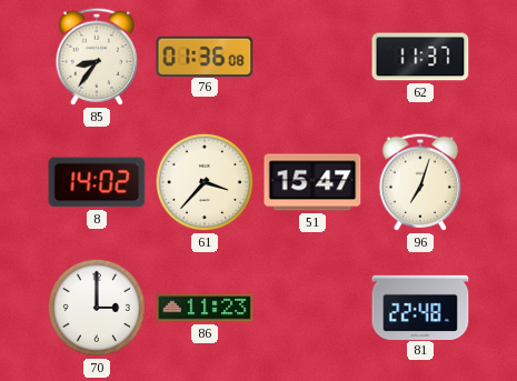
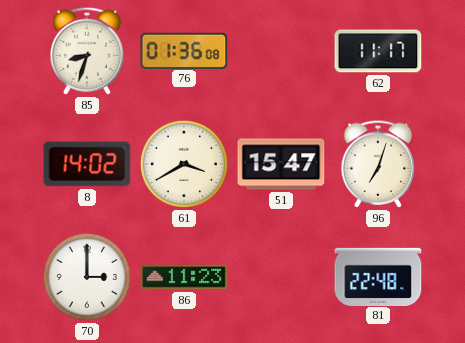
85: 8:36 -> 8:33 (87, 51)
62: 11:37 -> 11:17 (378, 51)
61: 3:37 -> 3:40 (184, 164)
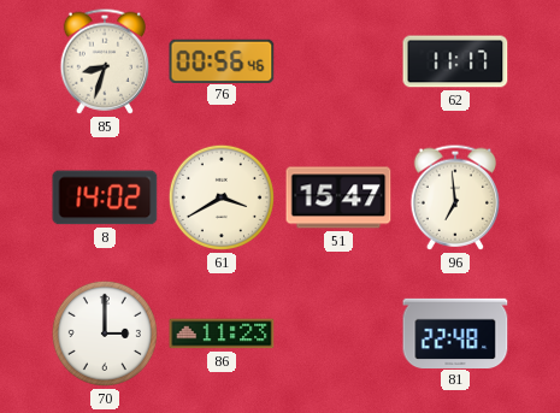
76: 01:36 -> 00:56 (222, 60)
96: 7:03 -> 6:59 (455, 197)
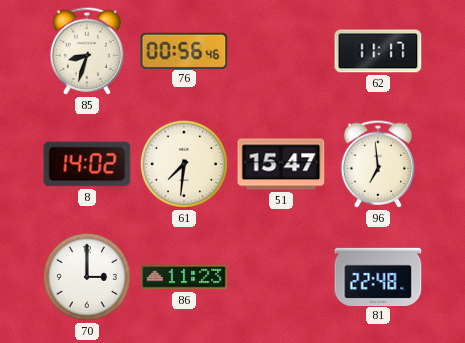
61: 3:40 -> 7:31 (184, 164)
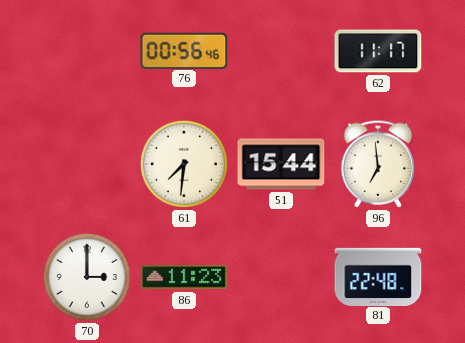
85: 8:33 -> none (87, 51)
8: 14:02 -> none (87, 164)
51: 15:47 -> 15:44 (281, 164)
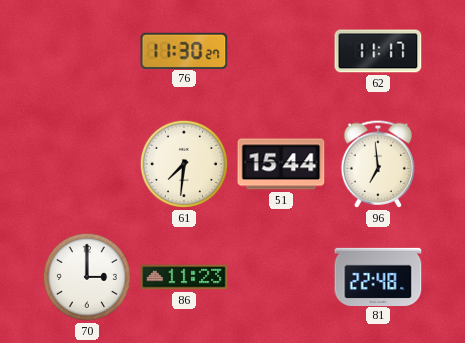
76: 00:56 -> 11:30 (184, 50)
